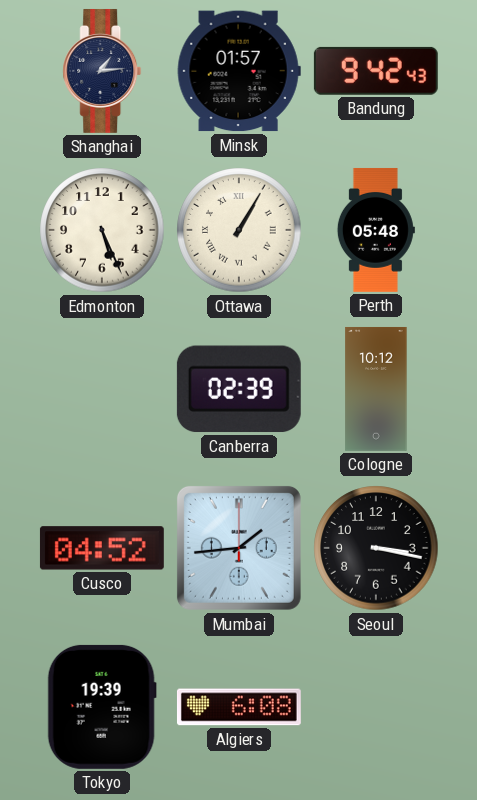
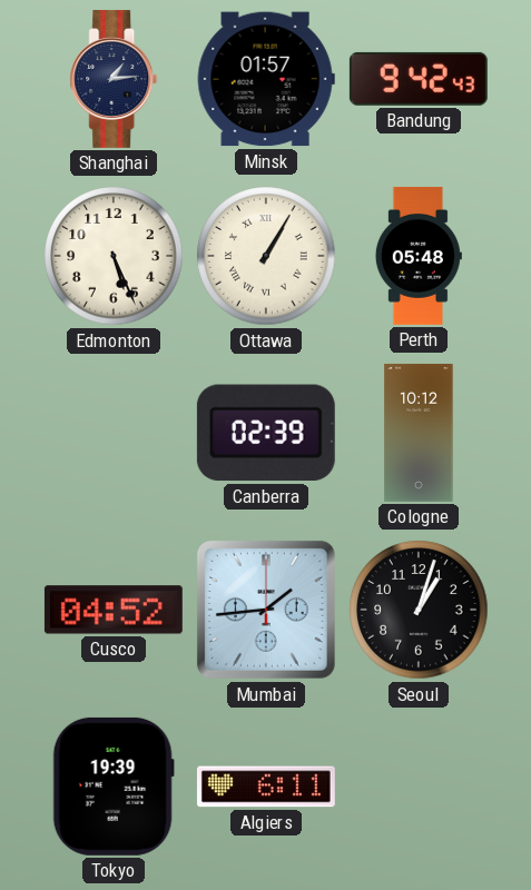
Seoul: 3:17 -> 1:03 (419, 610)
Algiers: 6:08 -> 6:11 (266, 787)
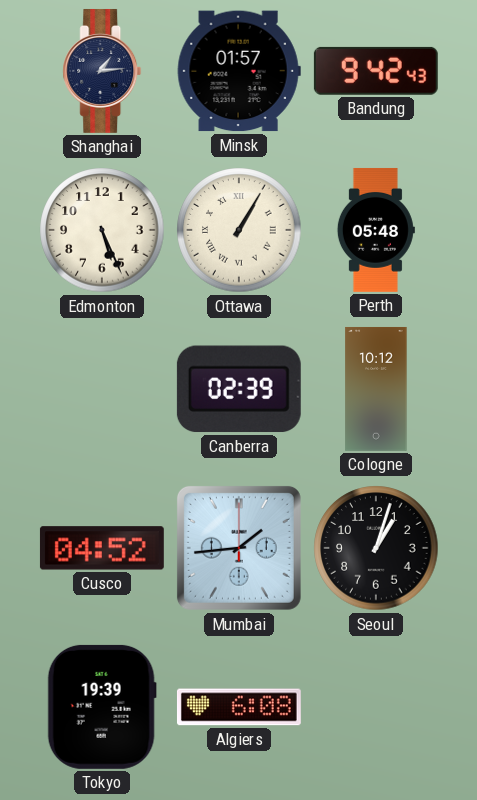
Algiers: 6:11 -> 6:08 (239, 707)
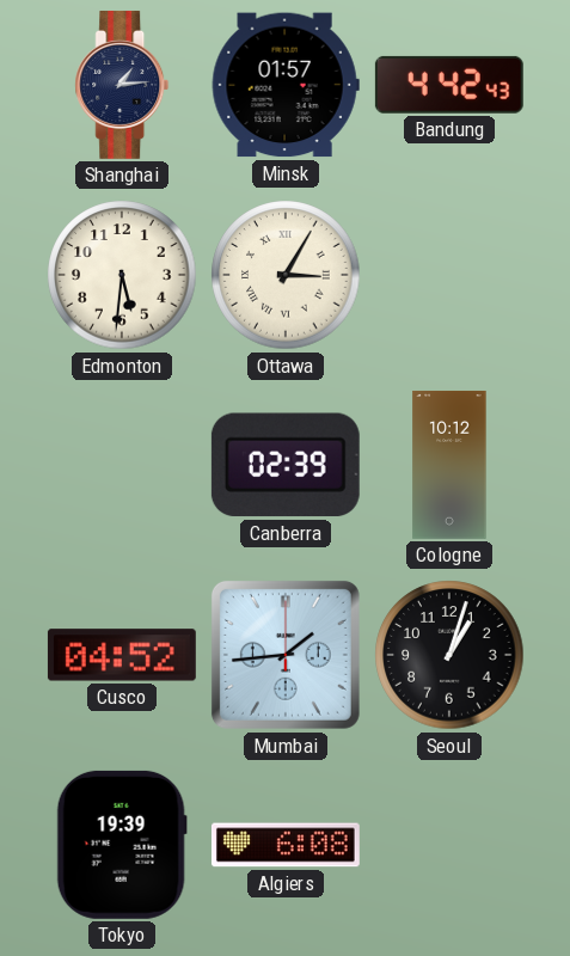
Bandung: 9:42 -> 4:42 (449, 85)
Edmonton: 5:26 -> 5:31 (122, 275)
Ottawa: 1:05 -> 3:05 (286, 275)
Perth: 05:48 -> none (376, 230)
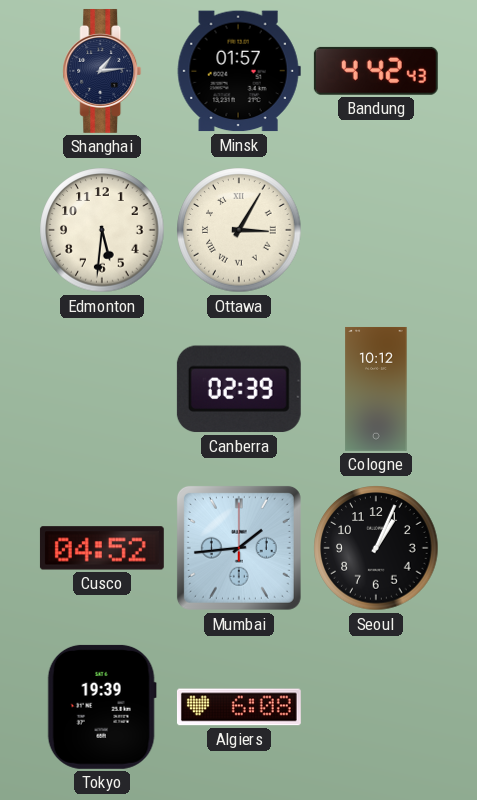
Seoul: 1:03 -> 1:04 (376, 548)
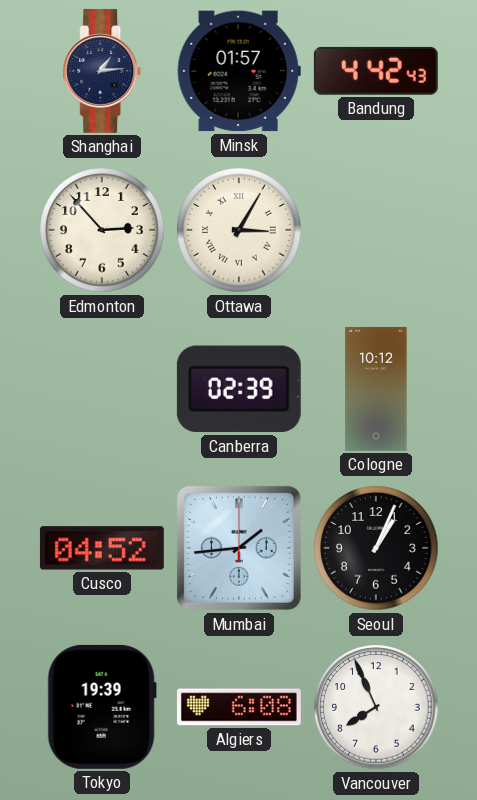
Edmonton: 5:31 -> 2:53 (102, 230)
Vancouver: none -> 7:56 (376, 707)
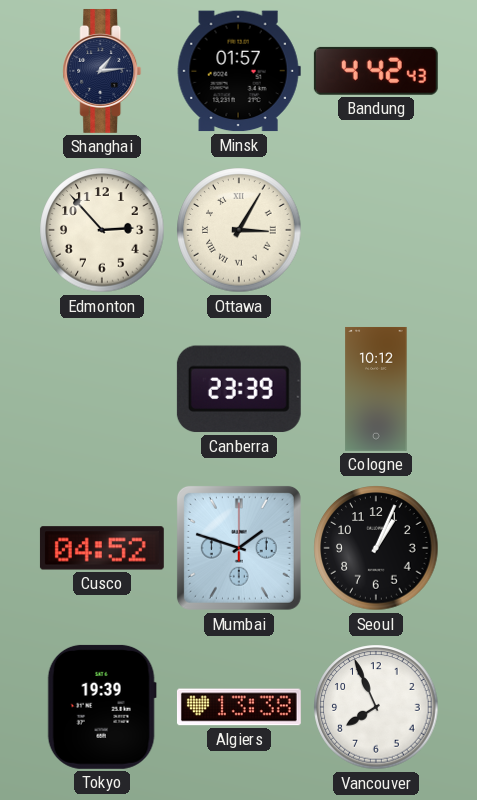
Canberra: 02:39 -> 23:39 (239, 389)
Mumbai: 1:44 -> 1:48 (239, 548)
Algiers: 6:08 -> 13:38 (239, 707)
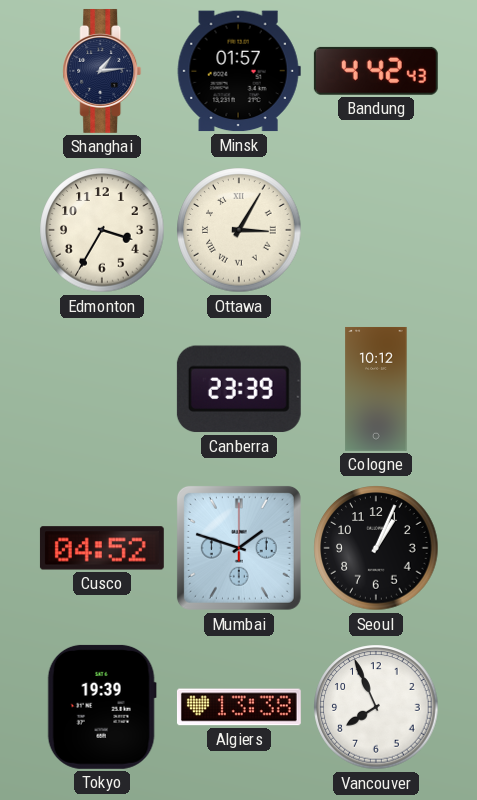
Edmonton: 2:53 -> 3:35 (102, 230)
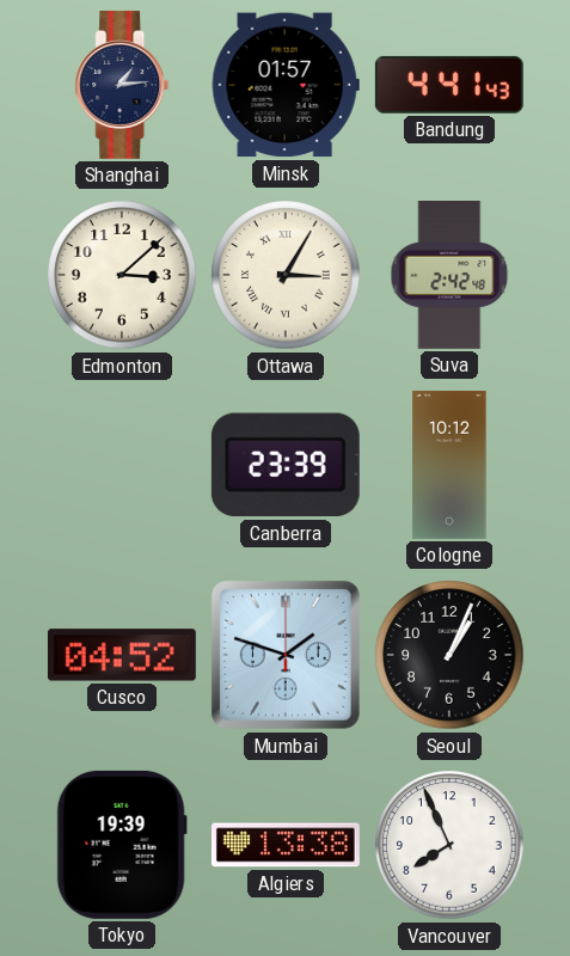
Bandung: 4:42 -> 4:41 (449, 85)
Edmonton: 3:35 -> 3:08 (122, 275)
Suva: none -> 2:42 (449, 275)
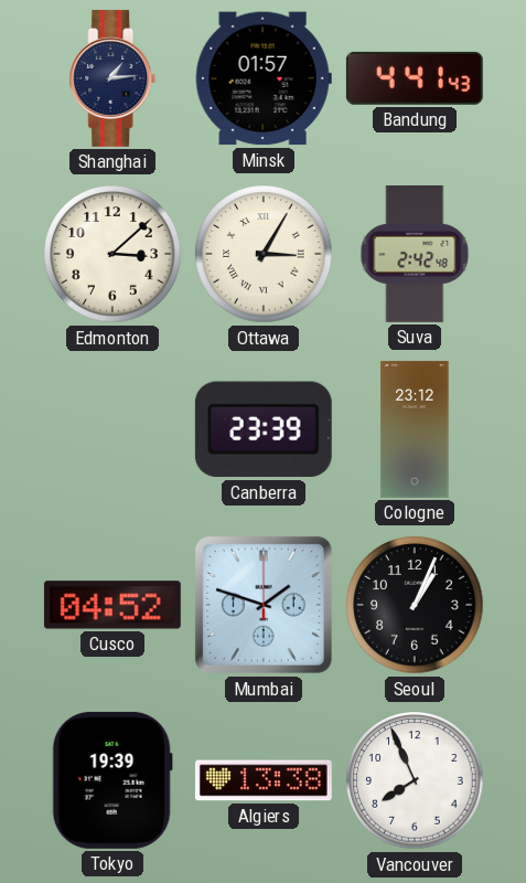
Cologne: 10:12 -> 23:12 (415, 429)
